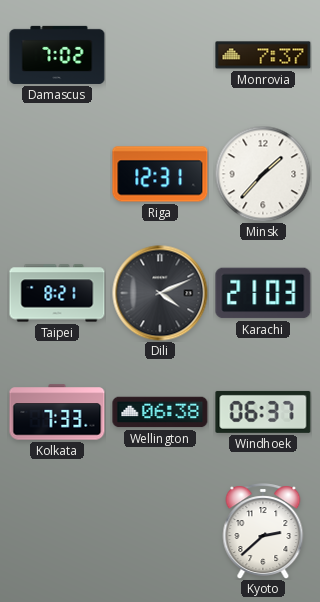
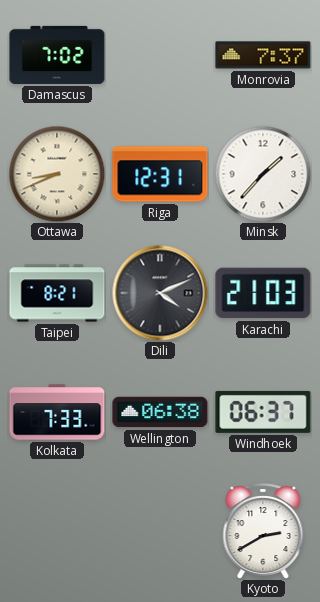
Ottawa: none -> 8:41 (57, 174)
Kyoto: 2:38 -> 2:40 (263, 531)
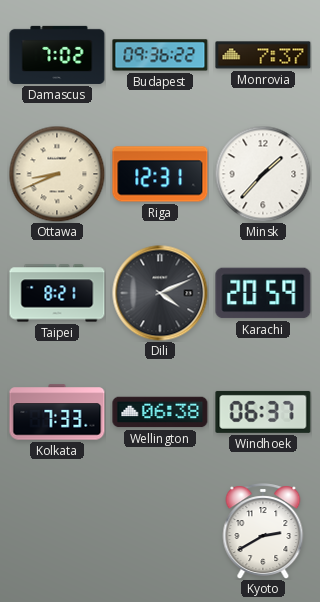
Budapest: none -> 09:36 (160, 55)
Karachi: 21:03 -> 20:59 (263, 293)
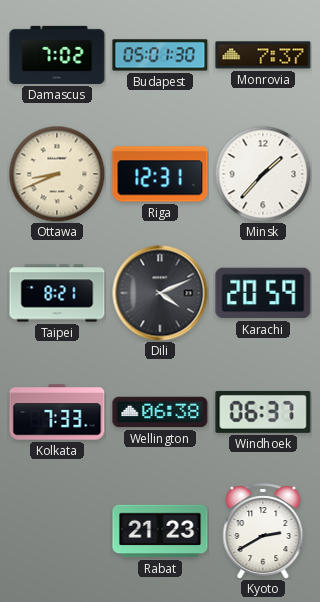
Budapest: 09:36 -> 05:01 (160, 55)
Rabat: none -> 21:23 (160, 531)
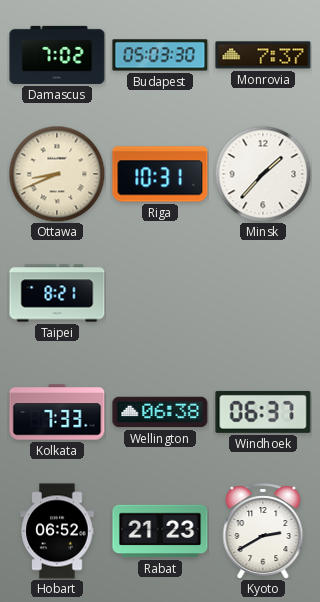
Budapest: 05:01 -> 05:03 (160, 55)
Riga: 12:31 -> 10:31 (160, 174)
Dili: 4:11 -> none (160, 293)
Karachi: 20:59 -> none (263, 293)
Hobart: none -> 06:52 (57, 531)
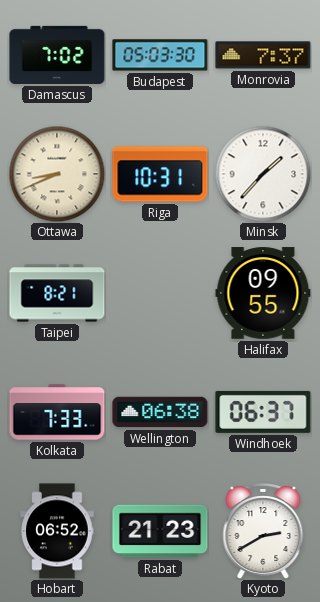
Halifax: none -> 09:55 (263, 293)
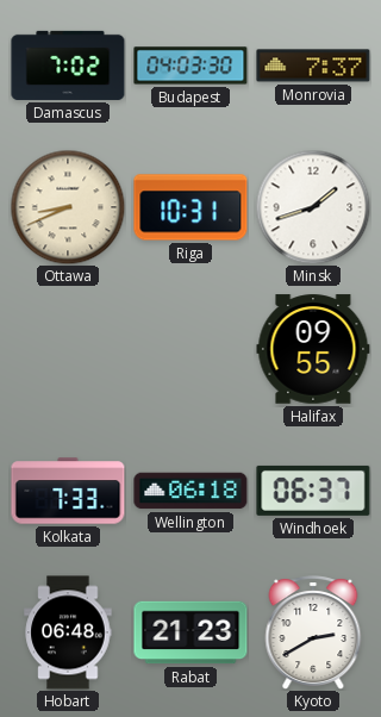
Budapest: 05:03 -> 04:03 (190, 66)
Minsk: 1:37 -> 1:42 (313, 207)
Taipei: 8:21 -> none (57, 293)
Wellington: 06:38 -> 06:18 (190, 491)
Hobart: 06:52 -> 06:48 (68, 632)
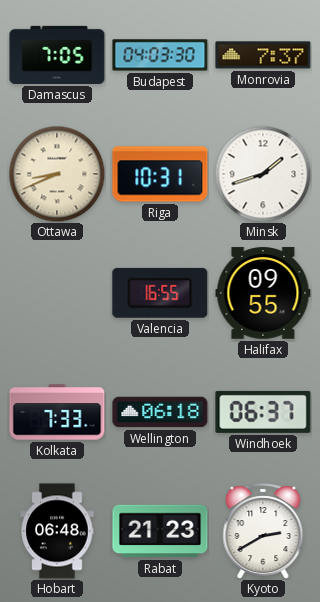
Damascus: 7:02 -> 7:05 (57, 55)
Valencia: none -> 16:55 (160, 293)
